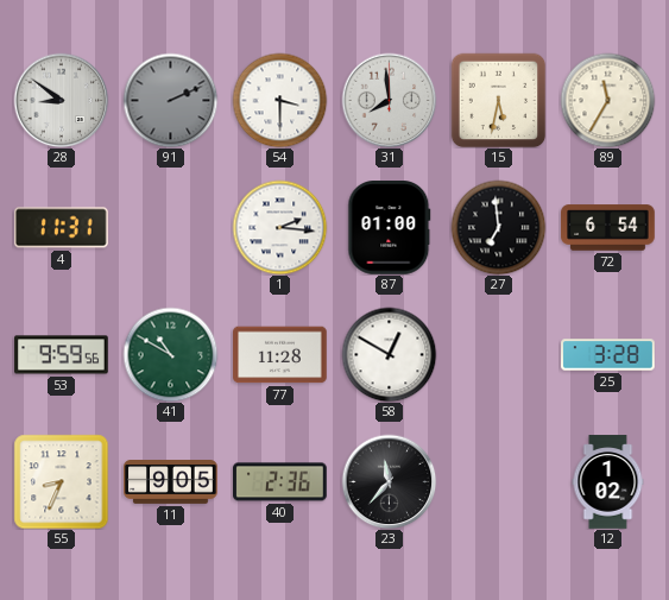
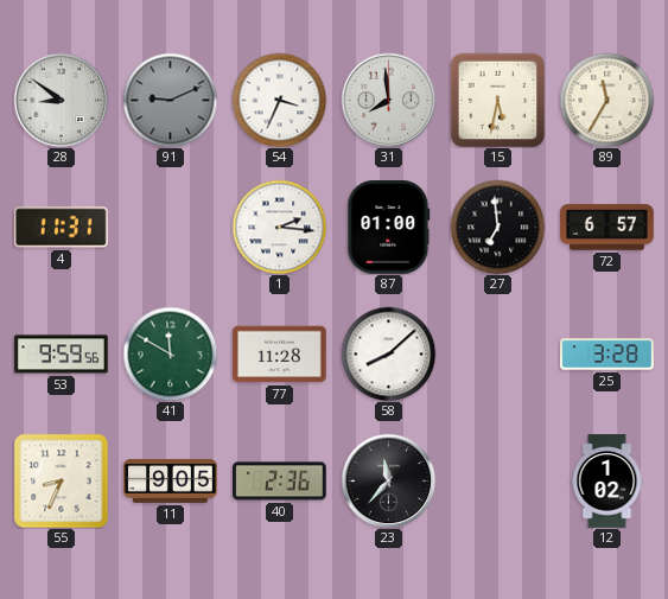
91: 2:11 -> 9:11 (170, 100)
54: 3:30 -> 3:34 (279, 100)
72: 6:54 -> 6:57 (607, 228)
41: 10:50 -> 11:50 (170, 353)
58: 12:50 -> 8:08 (388, 353)
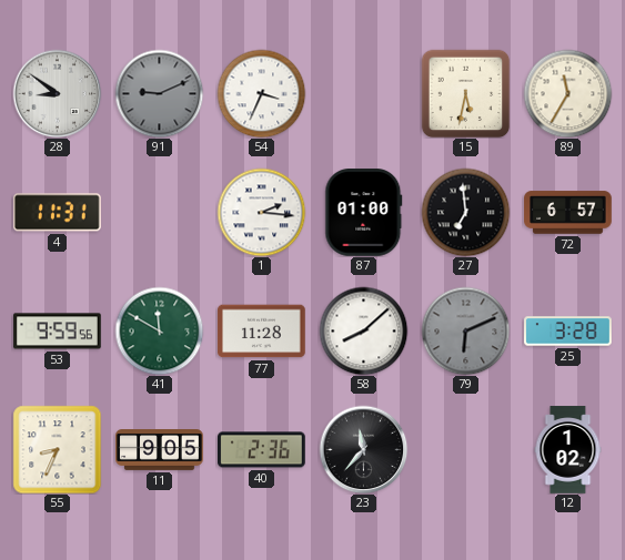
31: 7:59 -> none (388, 100)
79: none -> 6:11 (465, 330)
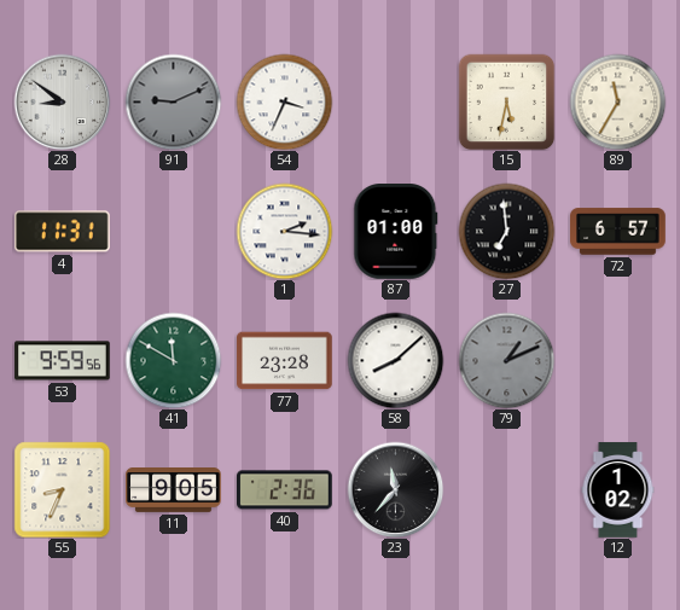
77: 11:28 -> 23:28 (285, 361)
79: 6:11 -> 1:11 (506, 360)
25: 3:28 -> none (568, 332)
